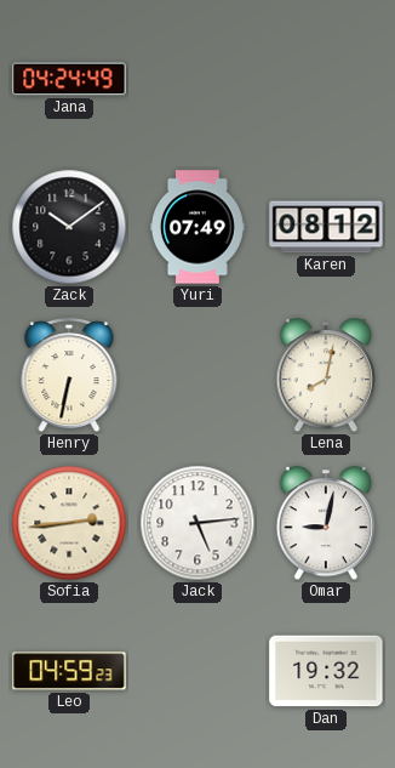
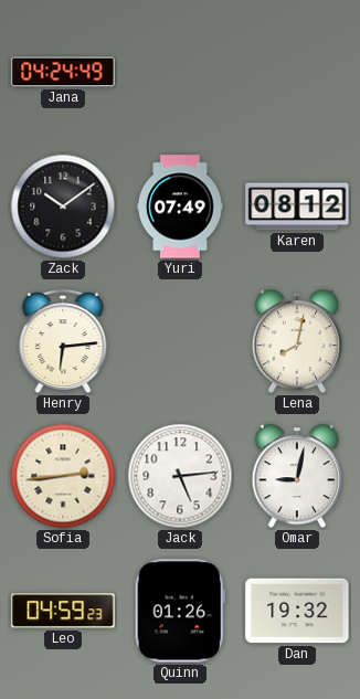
Henry: 6:32 -> 6:14 (63, 342)
Quinn: none -> 01:26 (180, 611)
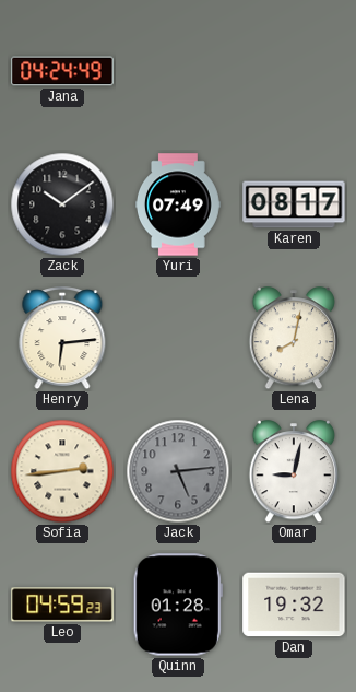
Karen: 08:12 -> 08:17 (294, 204)
Jack dial: white -> grey (178, 471)
Quinn: 01:26 -> 01:28 (178, 605)
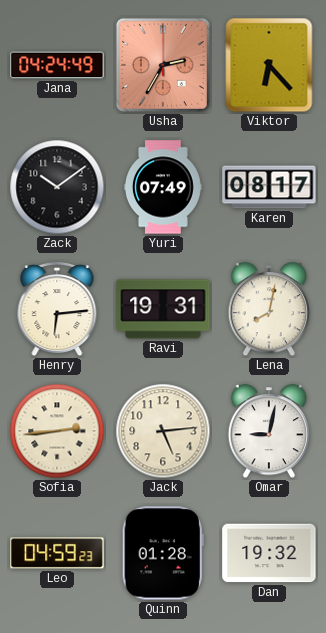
Usha: none -> 2:35 (163, 65)
Viktor: none -> 6:23 (269, 65)
Ravi: none -> 19:31 (163, 309)
Jack dial: grey -> cream (163, 431)
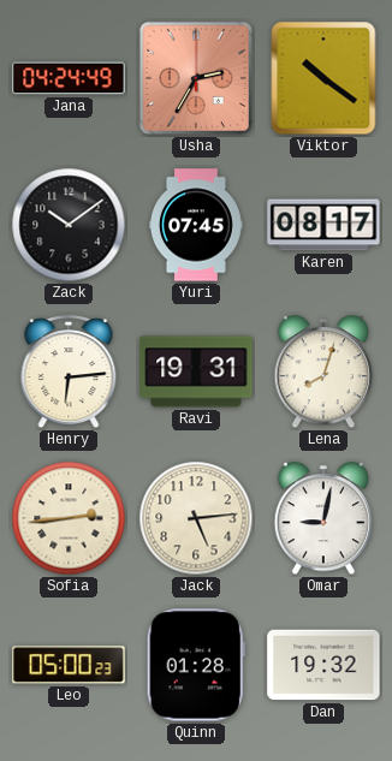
Viktor: 6:23 -> 10:21 (323, 78)
Yuri: 07:49 -> 07:45 (197, 225)
Lena: 8:02 -> 8:03 (323, 373)
Leo: 04:59 -> 05:00 (69, 665)
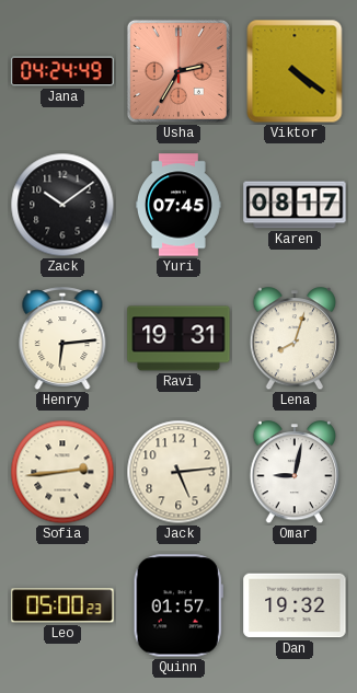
Viktor: 10:21 -> 4:21 (295, 71)
Quinn: 01:28 -> 01:57 (178, 605)
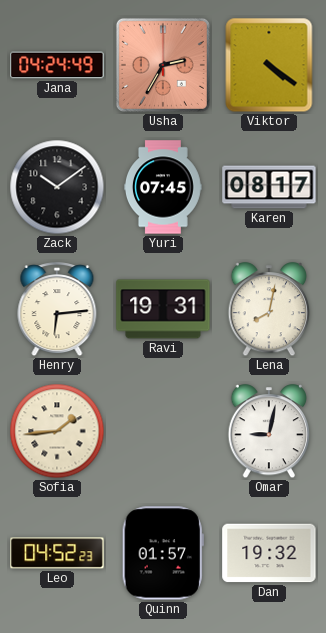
Lena: 8:03 -> 8:02 (269, 310)
Sofia: 2:44 -> 1:44 (57, 431)
Jack: 5:14 -> none (178, 472)
Leo: 05:00 -> 04:52 (57, 553)
